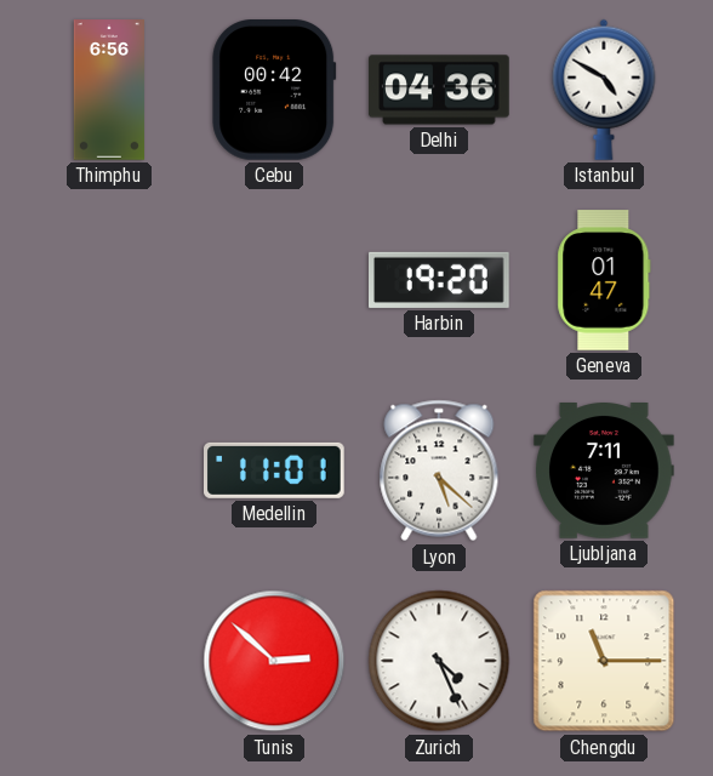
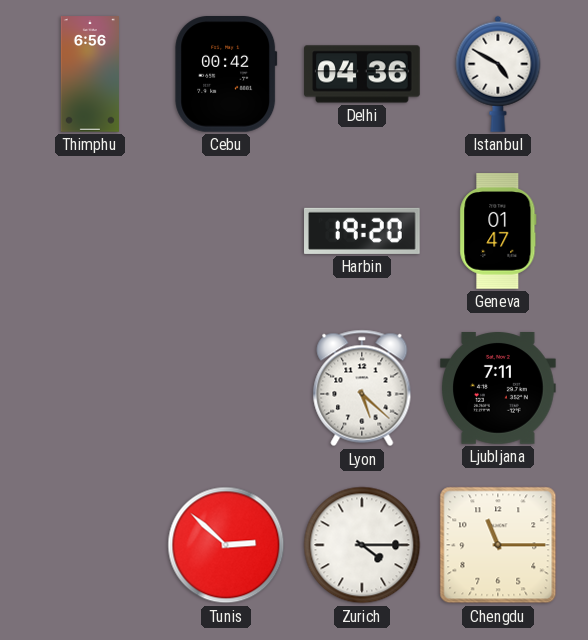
Medellin: 11:01 -> none (274, 470)
Zurich: 4:26 -> 4:15 (362, 545)
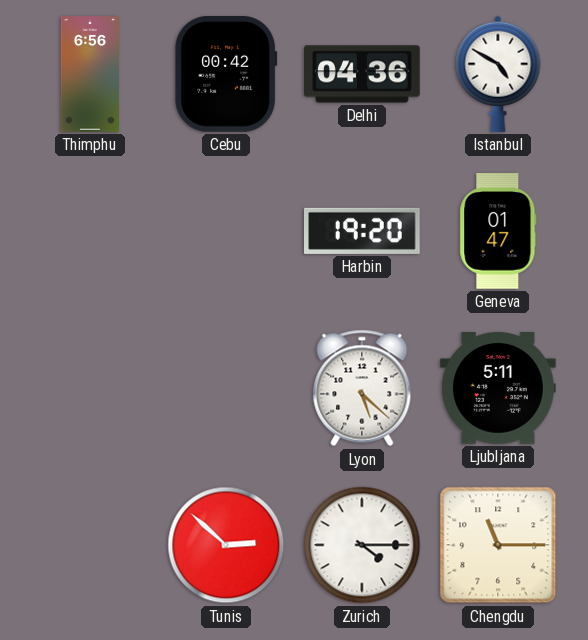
Ljubljana: 7:11 -> 5:11 (498, 389)
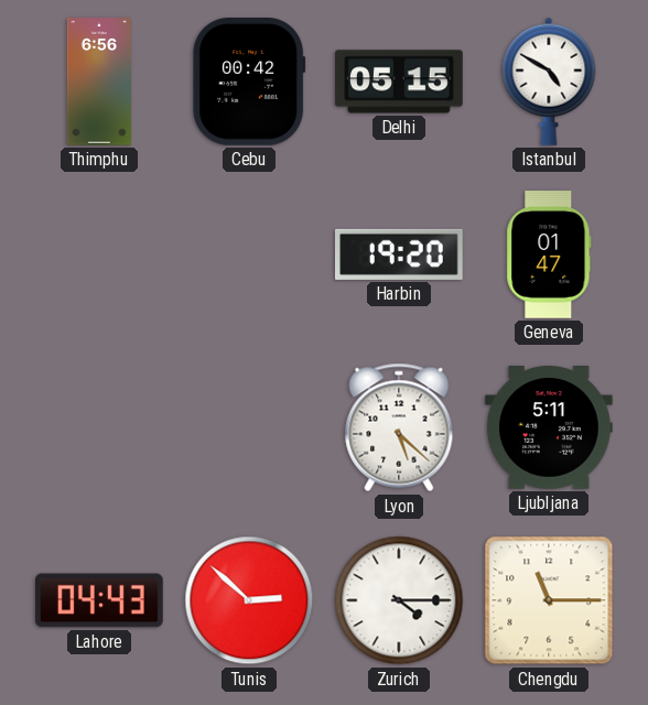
Delhi: 04:36 -> 05:15 (399, 82)
Lahore: none -> 04:43 (99, 600)
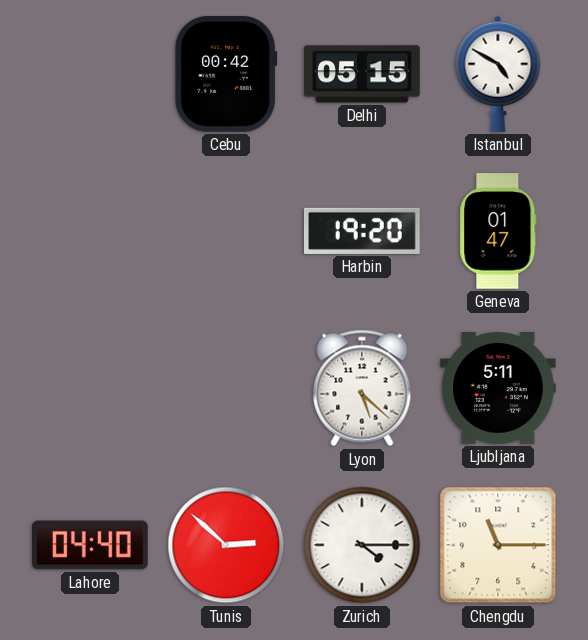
Thimphu: 6:56 -> none (99, 82)
Lahore: 04:43 -> 04:40 (90, 545)
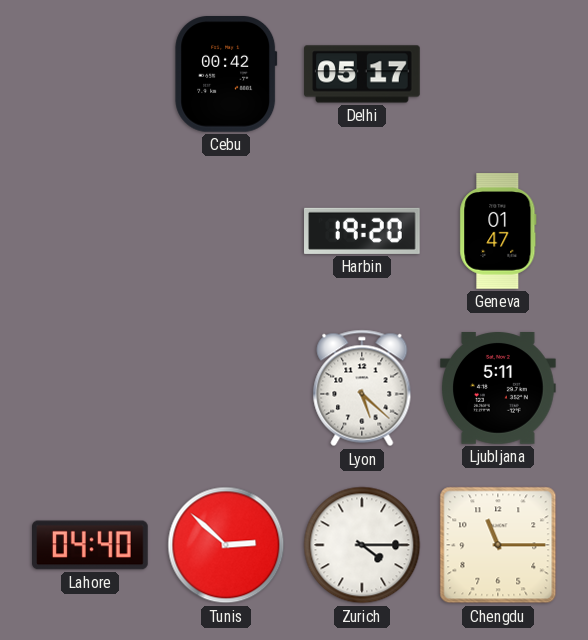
Delhi: 05:15 -> 05:17 (362, 74)
Istanbul: 4:50 -> none (498, 74)
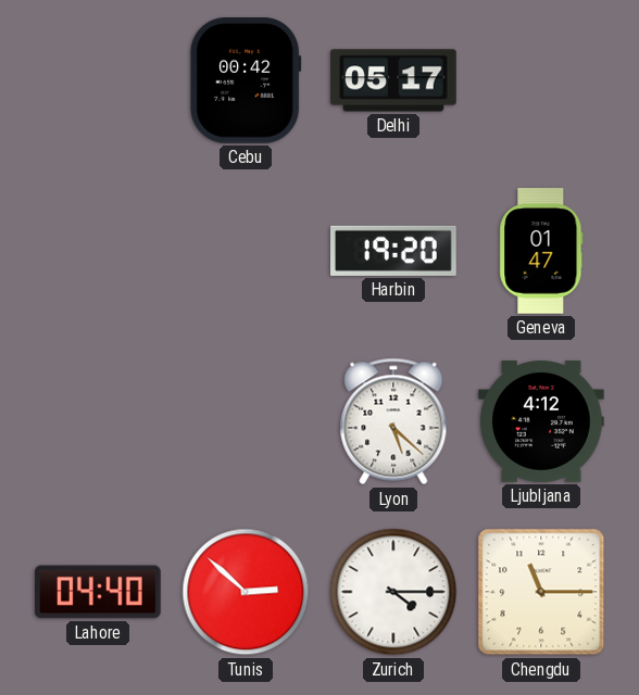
Ljubljana: 5:11 -> 4:12 (541, 422)
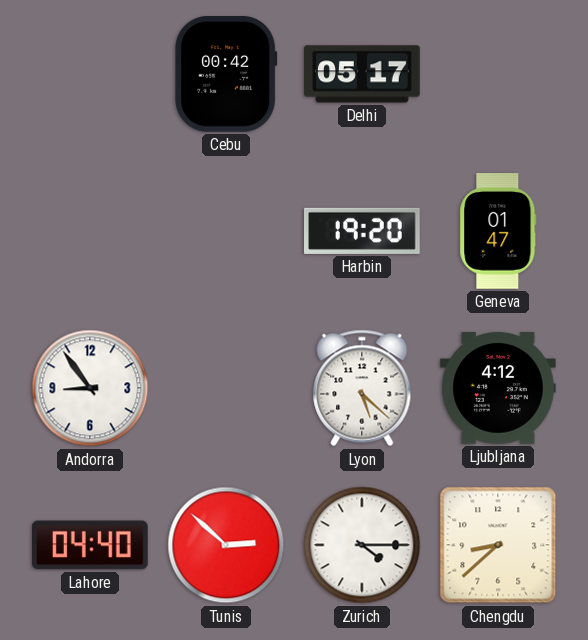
Andorra: none -> 8:54 (90, 388)
Chengdu: 11:15 -> 8:38 (498, 545)
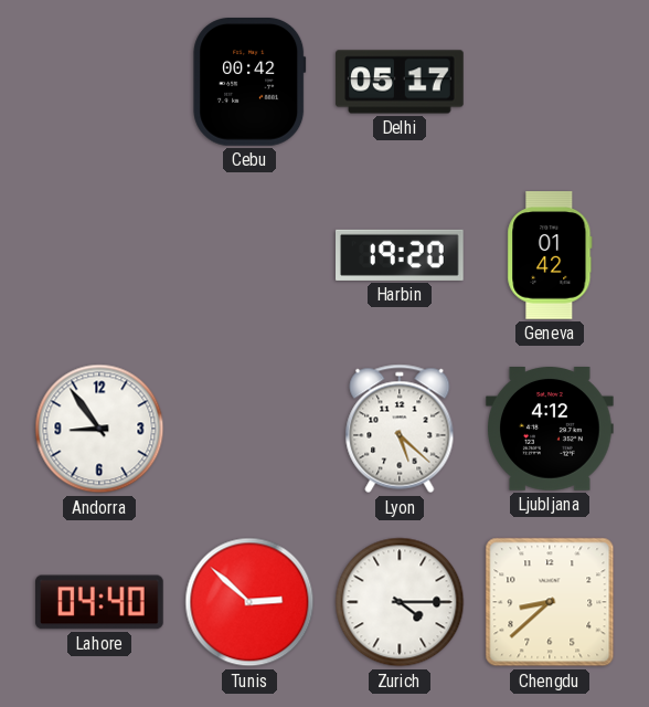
Geneva: 01:47 -> 01:42 (550, 255)
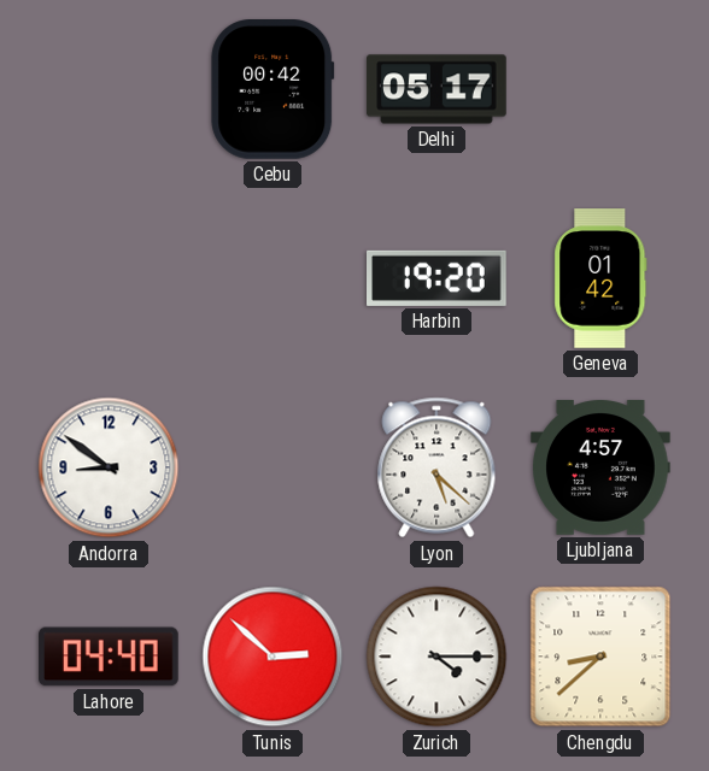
Andorra: 8:54 -> 8:51 (109, 467)
Ljubljana: 4:12 -> 4:57 (600, 469)
